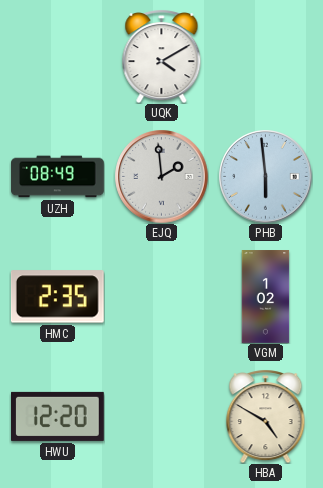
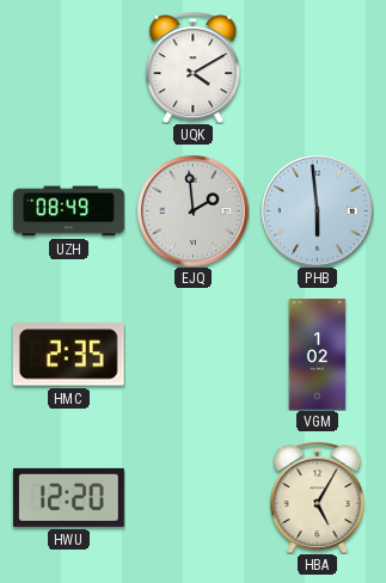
HBA: 4:50 -> 5:05 (318, 498)
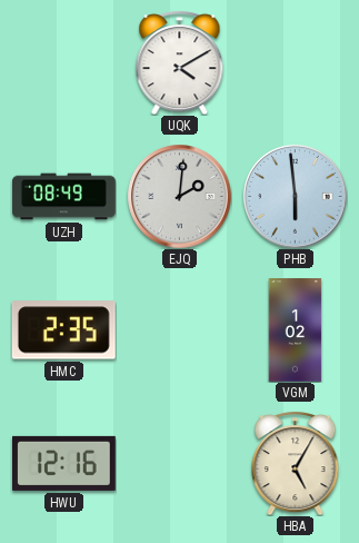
EJQ: 1:59 -> 2:01 (179, 196)
HWU: 12:20 -> 12:16 (64, 463)
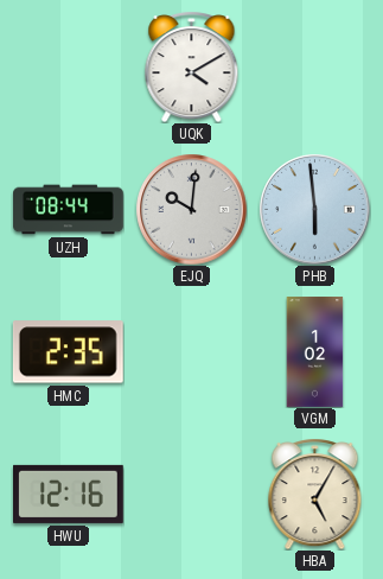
UZH: 08:49 -> 08:44 (69, 210)
EJQ: 2:01 -> 10:01 (191, 209)
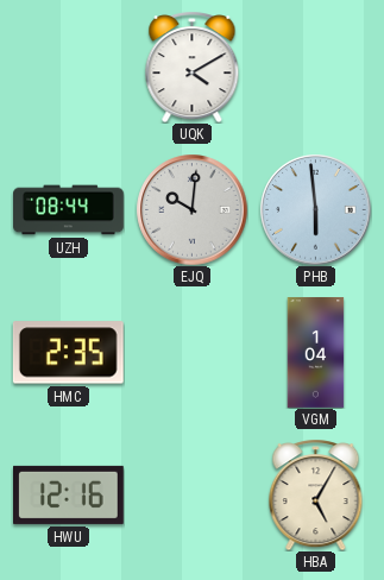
VGM: 1:02 -> 1:04 (316, 353)
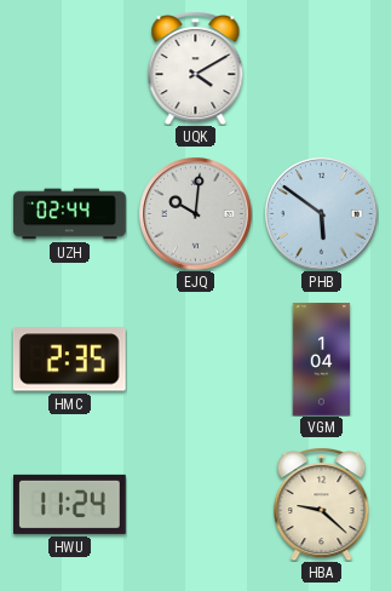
UZH: 08:44 -> 02:44 (70, 214)
PHB: 5:59 -> 5:51 (321, 213)
HWU: 12:16 -> 11:24 (70, 504)
HBA: 5:05 -> 9:22 (322, 505)
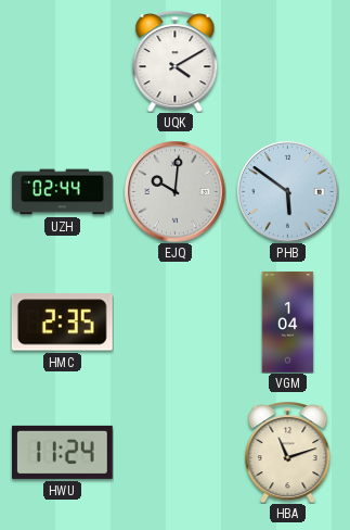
HBA: 9:22 -> 11:12 (288, 453)
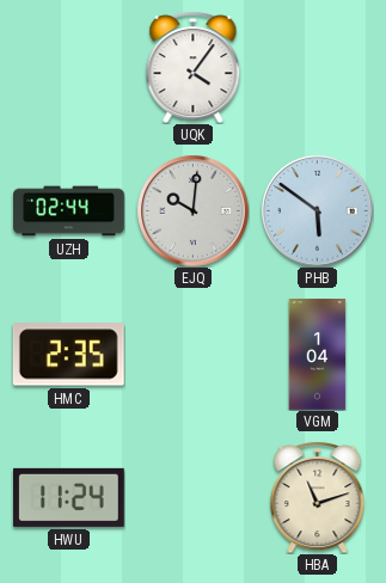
UQK: 4:10 -> 4:06 (194, 68)
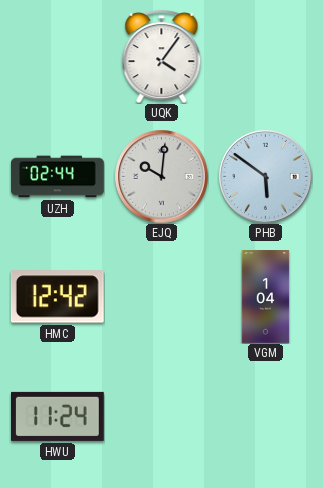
HMC: 2:35 -> 12:42 (57, 297)
HBA: 11:12 -> none (318, 498)
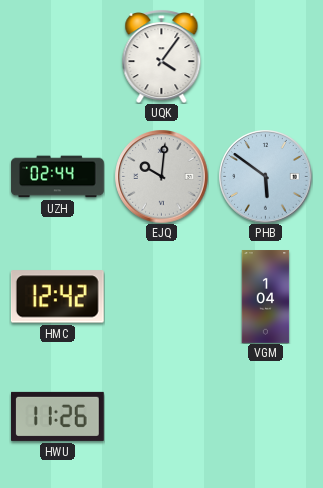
HWU: 11:24 -> 11:26 (58, 416)
